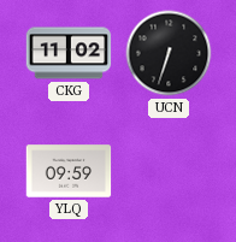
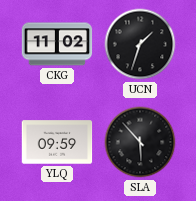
UCN: 6:33 -> 1:33 (140, 44)
SLA: none -> 5:53 (140, 142)
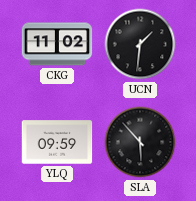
UCN: 1:33 -> 1:31 (140, 44)
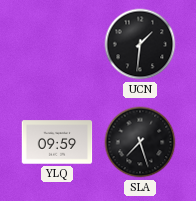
CKG: 11:02 -> none (57, 44)
SLA: 5:53 -> 7:27 (140, 142)
